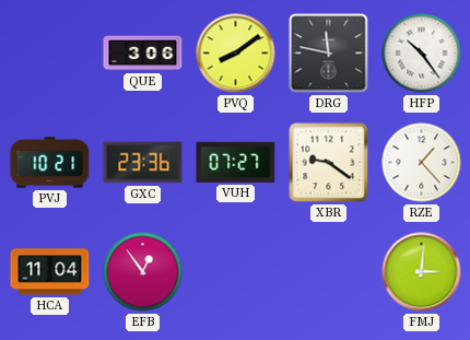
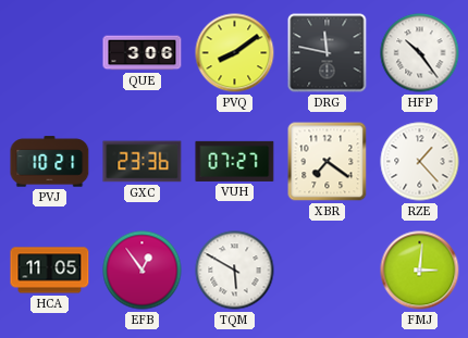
XBR: 9:21 -> 7:21 (328, 162)
HCA: 11:04 -> 11:05 (50, 271)
TQM: none -> 5:50 (235, 271)
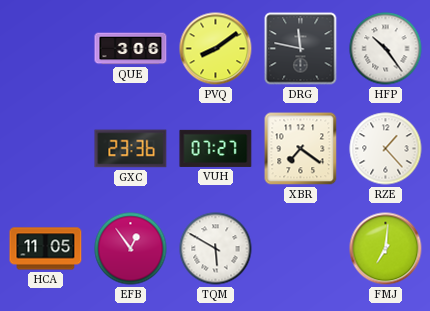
PVJ: 10:21 -> none (50, 162)
FMJ: 3:01 -> 7:01 (386, 249)
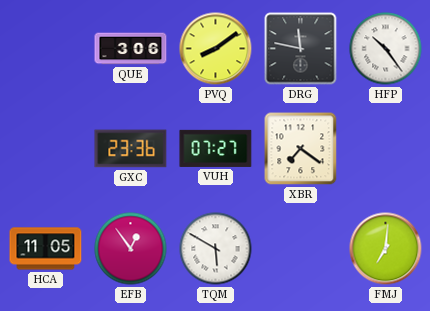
RZE: 1:23 -> none (386, 149)
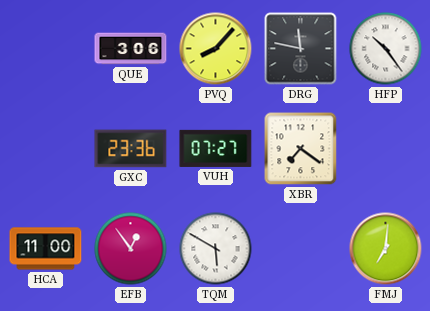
PVQ: 8:09 -> 8:07 (216, 49)
HCA: 11:05 -> 11:00 (46, 249)
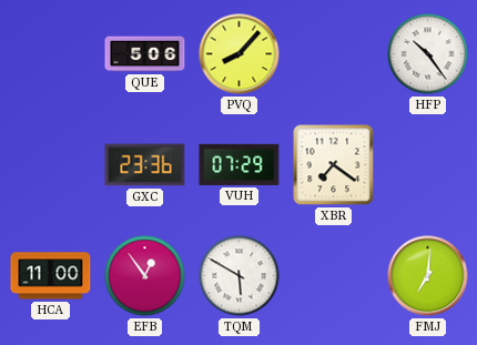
QUE: 3:06 -> 5:06 (145, 54)
DRG: 11:47 -> none (301, 49)
VUH: 07:27 -> 07:29 (240, 164)
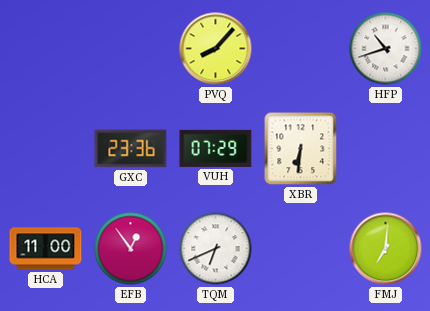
QUE: 5:06 -> none (145, 54)
HFP: 10:24 -> 10:42 (386, 49)
XBR: 7:21 -> 6:31 (301, 149)
TQM: 5:50 -> 6:41 (216, 249)
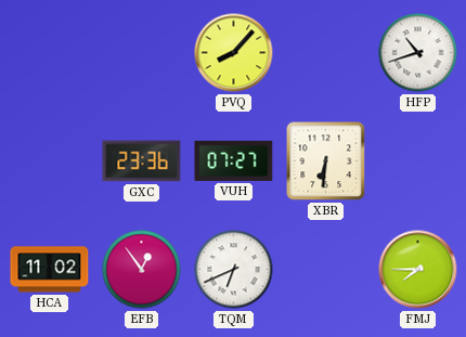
VUH: 07:29 -> 07:27 (234, 160)
HCA: 11:00 -> 11:02 (50, 270)
FMJ: 7:01 -> 7:45 (418, 270)
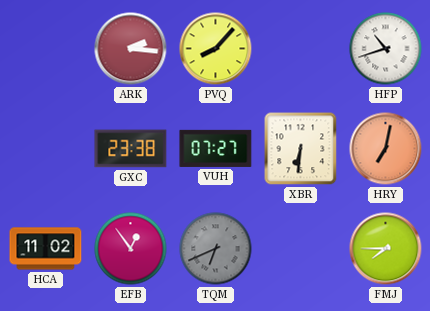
ARK: none -> 2:16 (131, 49)
GXC: 23:36 -> 23:38 (131, 149)
HRY: none -> 7:02 (386, 149)
TQM dial: white -> grey (216, 249)
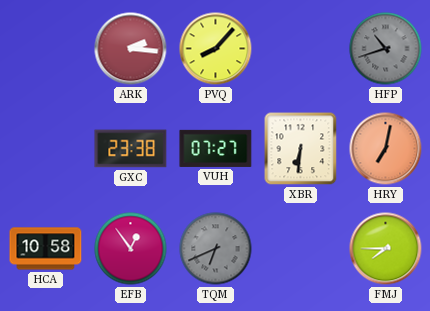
HFP dial: white -> grey (386, 49)
HCA: 11:02 -> 10:58 (46, 249)
